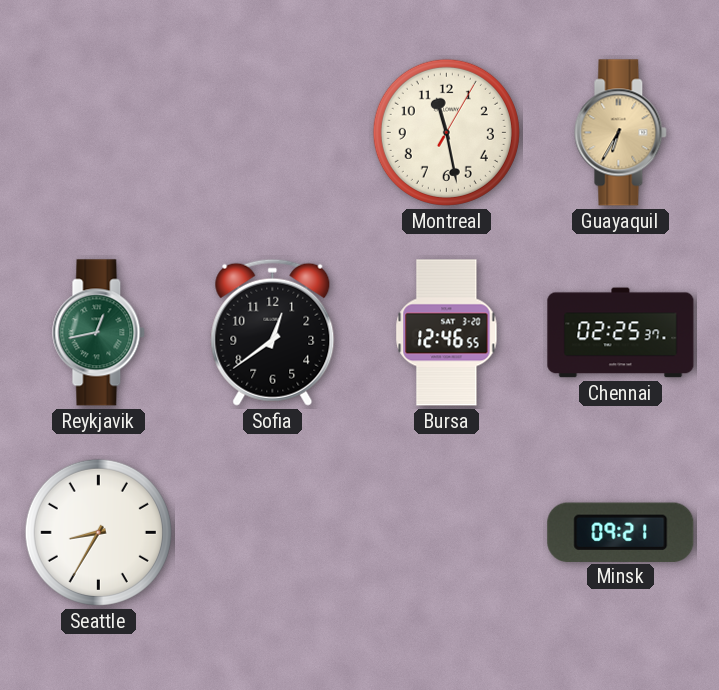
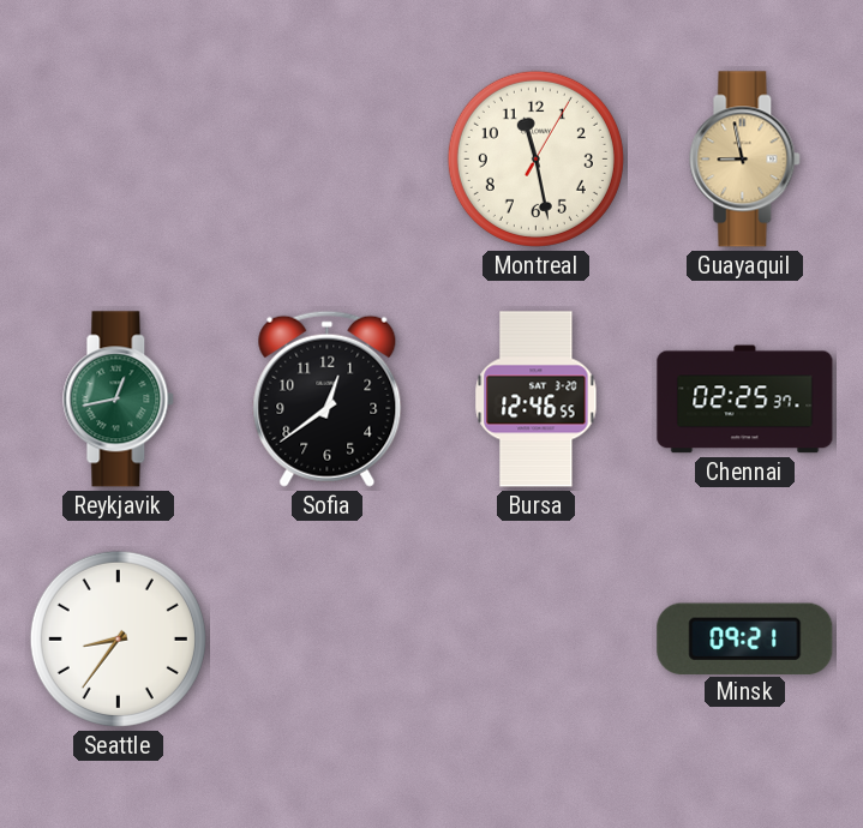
Guayaquil: 6:35 -> 8:58 (745, 160)
Seattle: 8:35 -> 8:36 (118, 638)
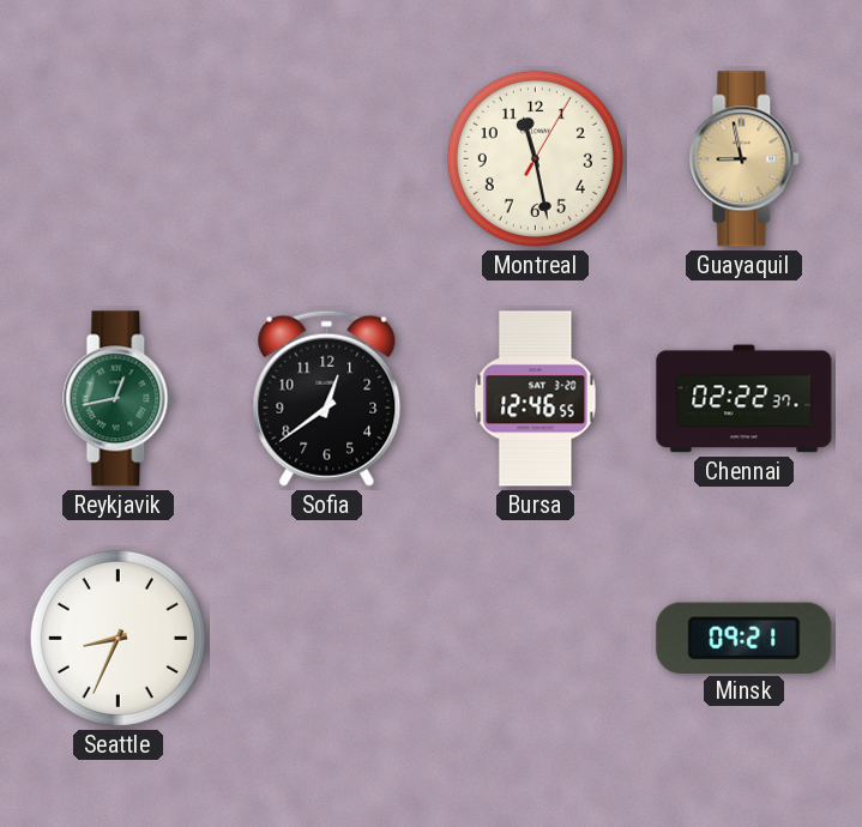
Chennai: 02:25 -> 02:22 (745, 399)
Seattle: 8:36 -> 8:34 (117, 638)
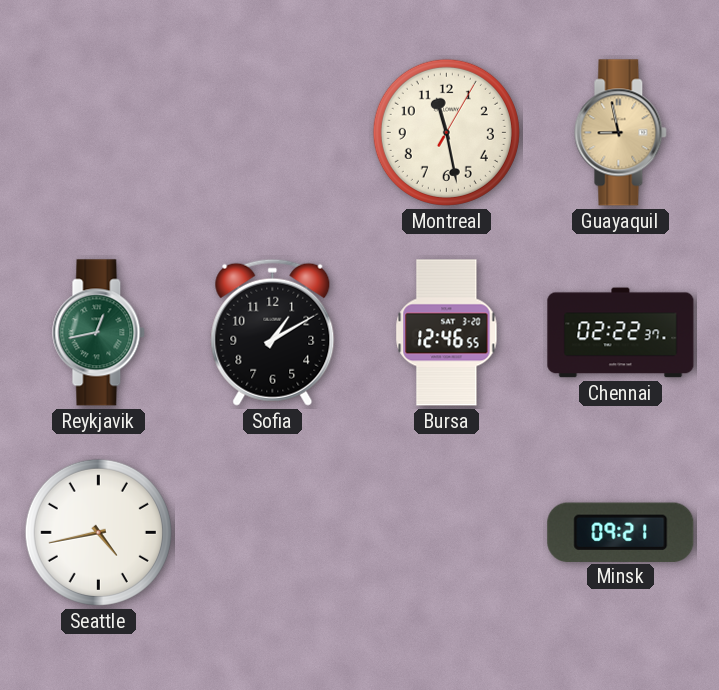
Sofia: 12:39 -> 1:10 (273, 332)
Seattle: 8:34 -> 4:43 (98, 532)
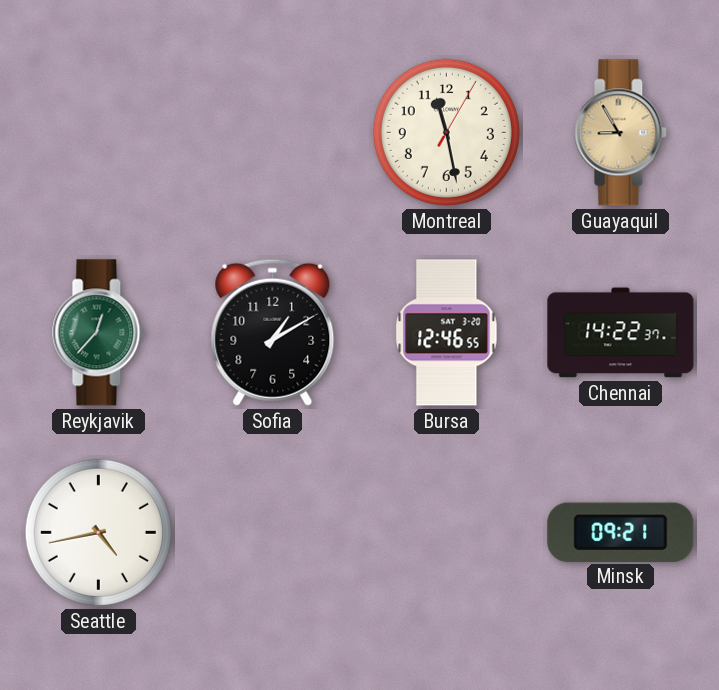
Guayaquil: 8:58 -> 8:55 (621, 133)
Reykjavik: 12:43 -> 12:37 (99, 333)
Chennai: 02:22 -> 14:22 (621, 333)
